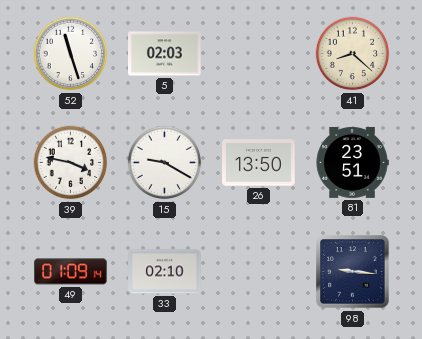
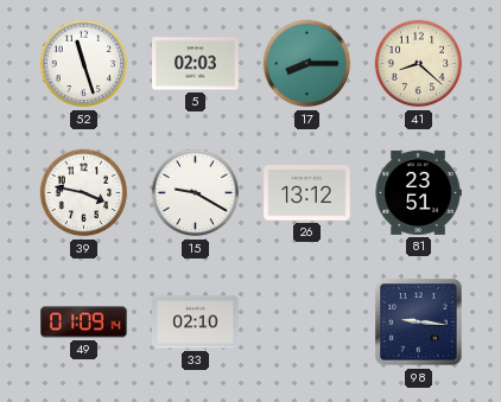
17: none -> 8:15 (307, 64)
26: 13:50 -> 13:12 (307, 193)
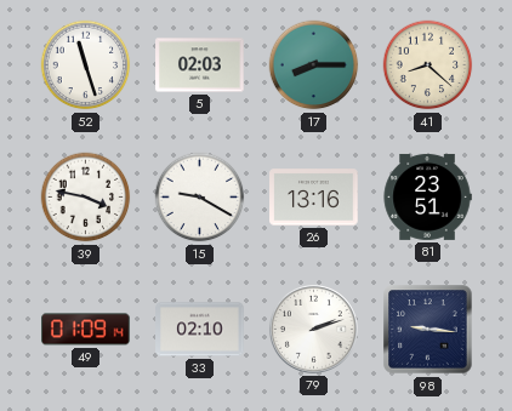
26: 13:12 -> 13:16 (314, 198)
79: none -> 2:12 (313, 329)
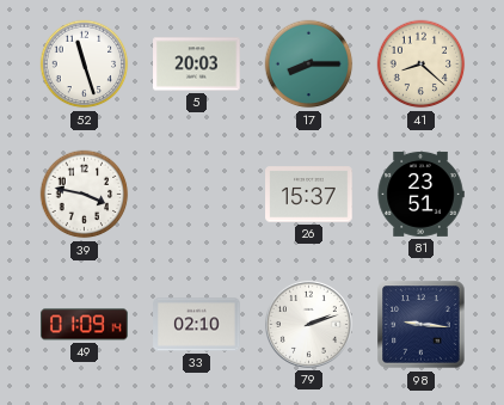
5: 02:03 -> 20:03 (197, 65)
15: 9:20 -> none (200, 198)
26: 13:16 -> 15:37 (309, 195)
